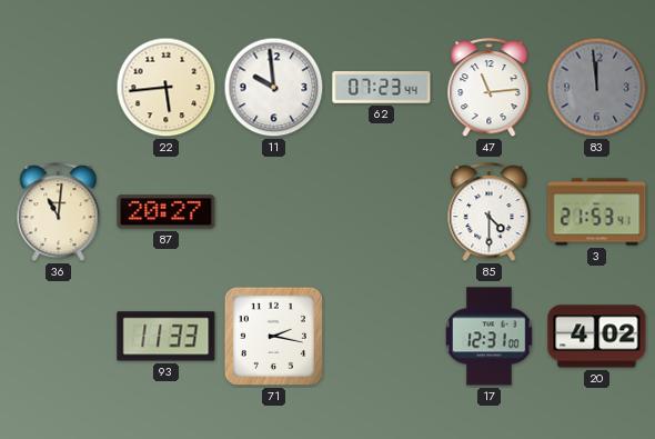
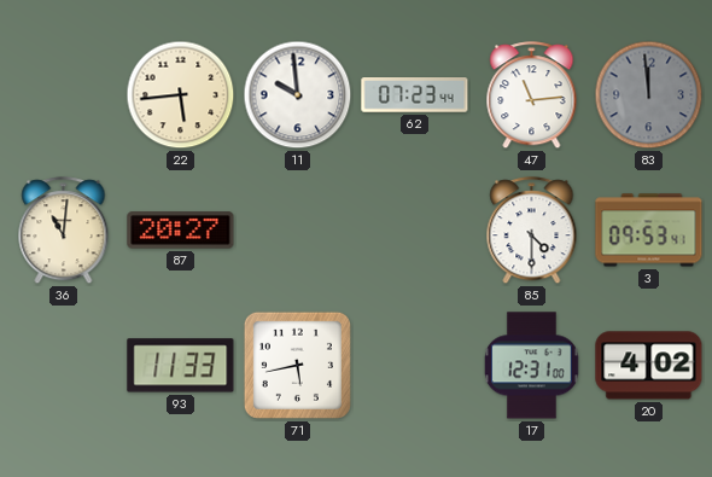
3: 21:53 -> 09:53 (649, 231)
71: 2:17 -> 5:43 (297, 365)
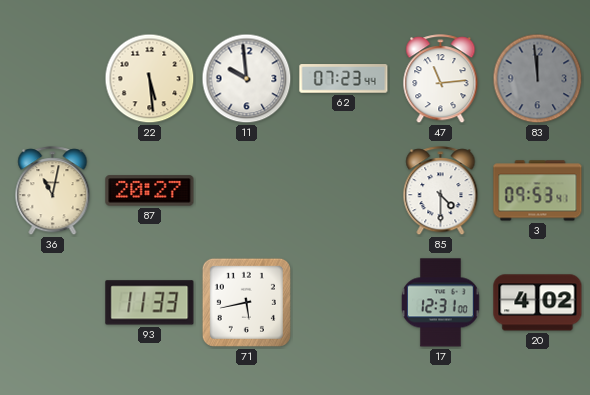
22: 5:44 -> 5:29 (150, 79)
36: 11:01 -> 11:02 (53, 191)
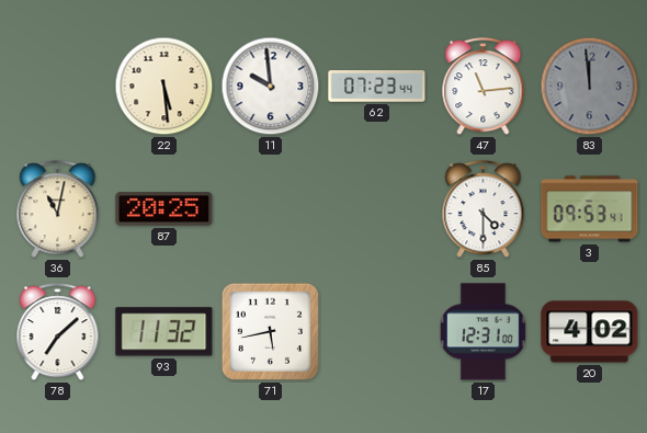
87: 20:27 -> 20:25 (164, 209)
78: none -> 7:08 (58, 332)
93: 11:33 -> 11:32 (164, 332)
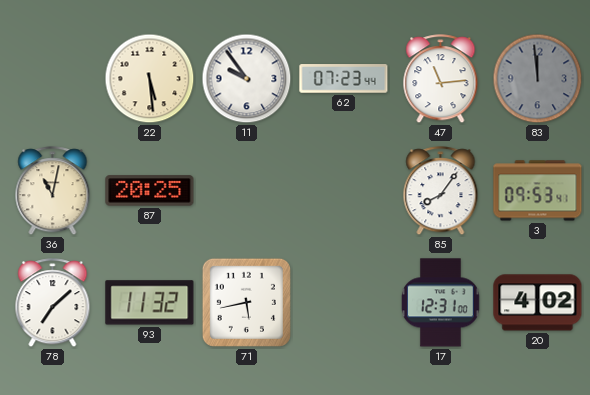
11: 9:59 -> 9:54 (247, 79)
85: 4:30 -> 8:06 (441, 191)
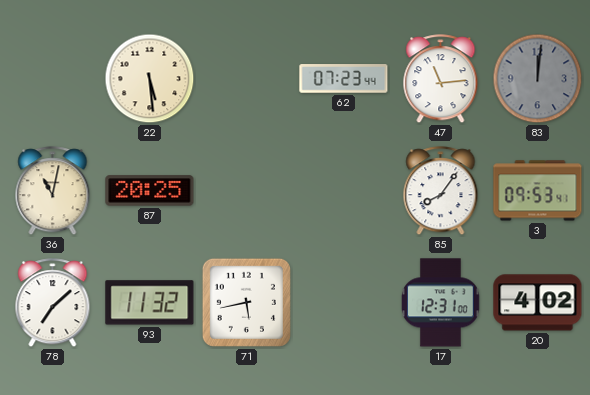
11: 9:54 -> none (247, 79)
83: 11:59 -> 12:01 (538, 79)
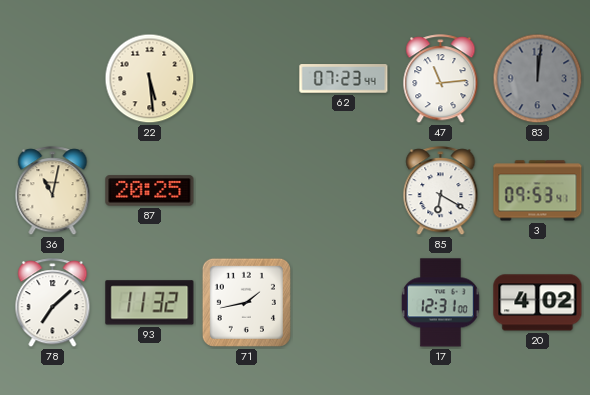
85: 8:06 -> 6:20 (441, 191)
71: 5:43 -> 1:43 (246, 302)
